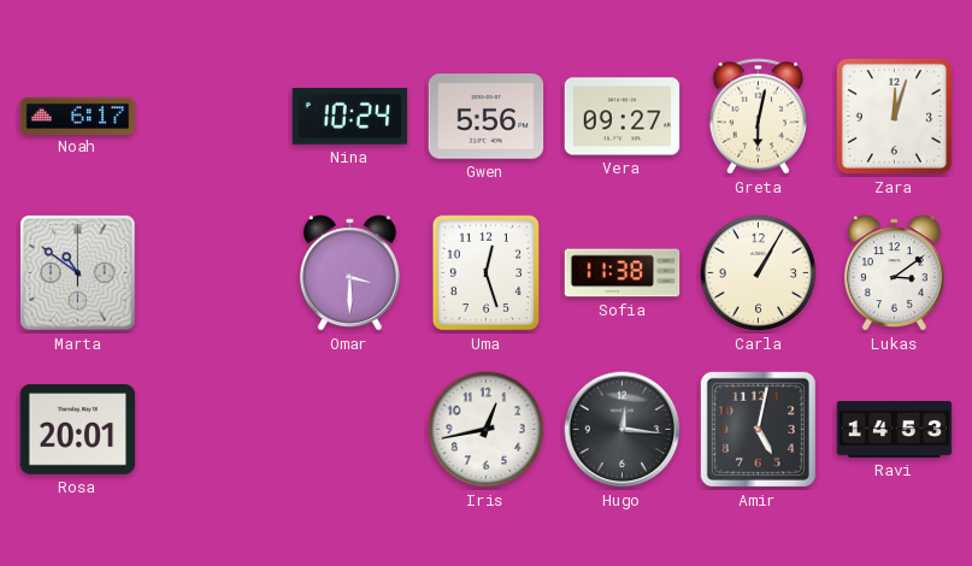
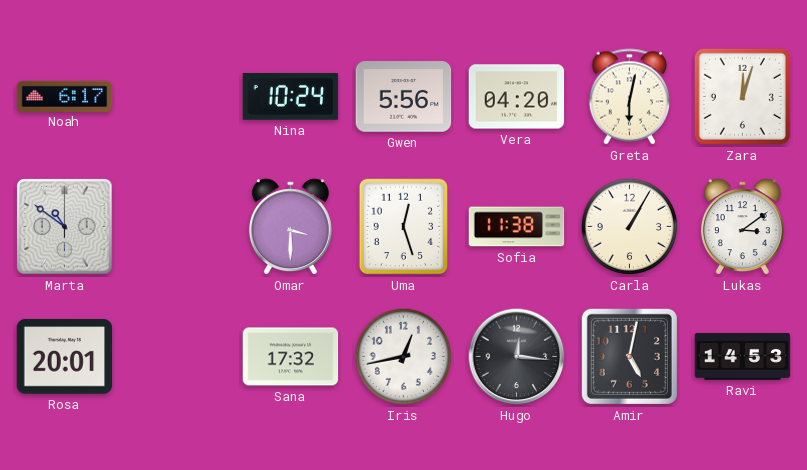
Vera: 09:27 -> 04:20 (517, 97)
Sana: none -> 17:32 (291, 357)
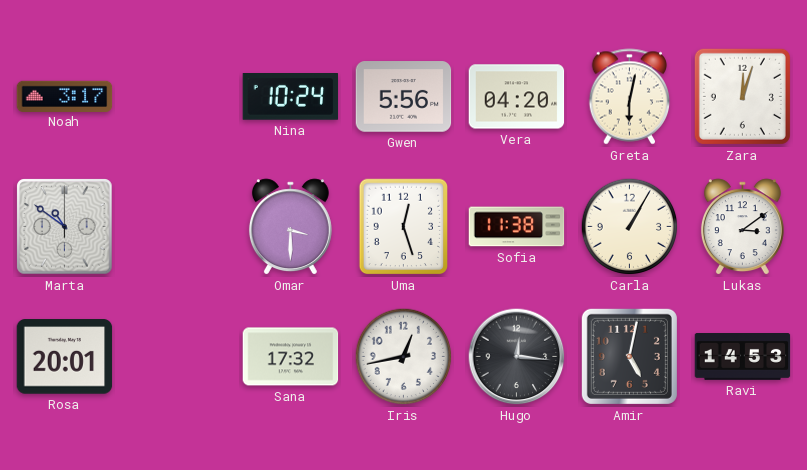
Noah: 6:17 -> 3:17 (65, 96)
